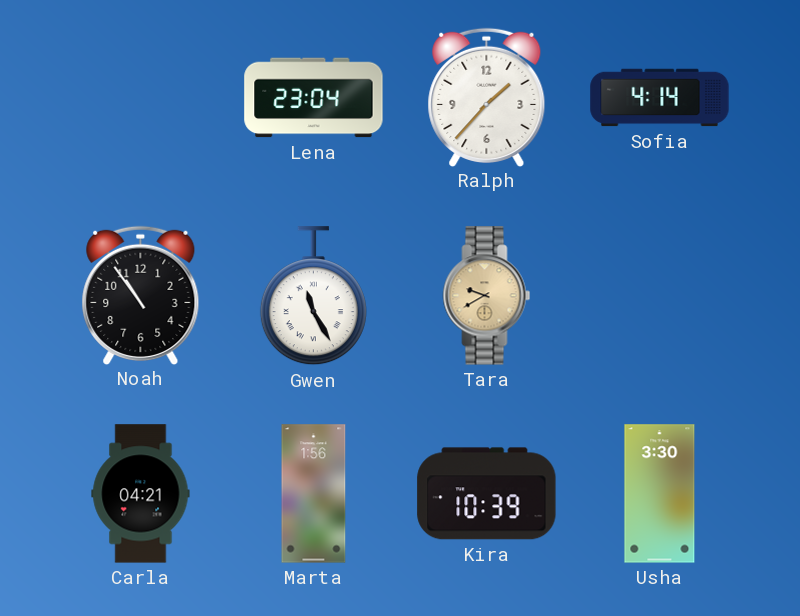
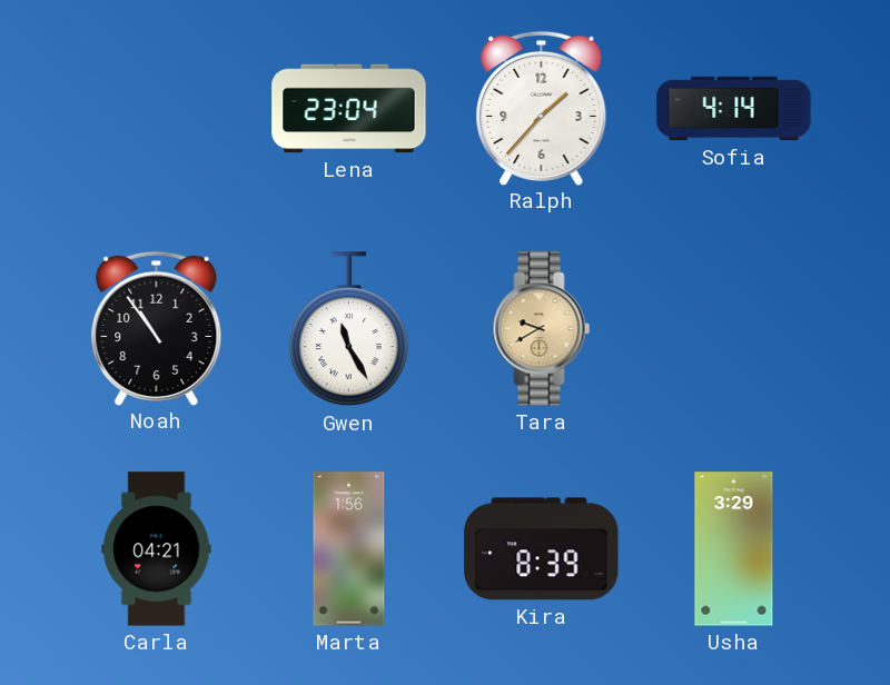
Kira: 10:39 -> 8:39 (542, 549)
Usha: 3:30 -> 3:29 (734, 549)
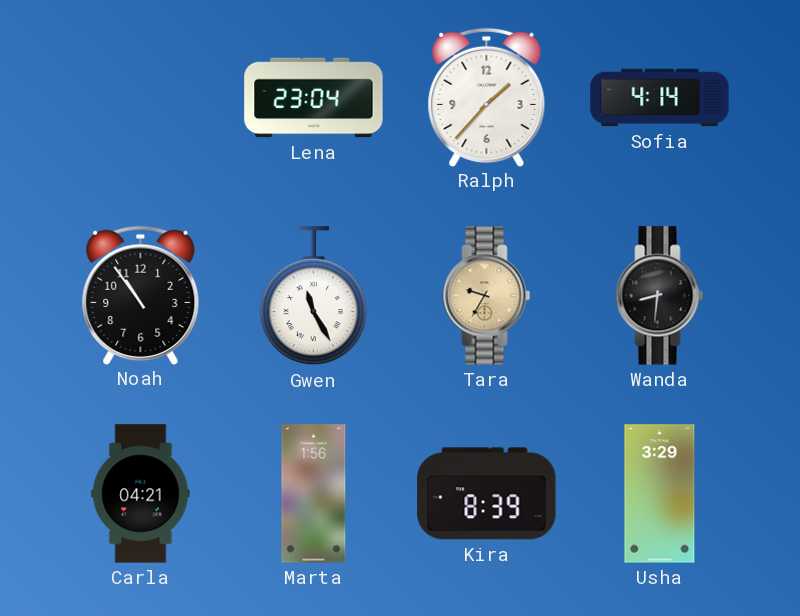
Tara: 9:40 -> 9:35 (487, 296)
Wanda: none -> 8:31 (660, 296)
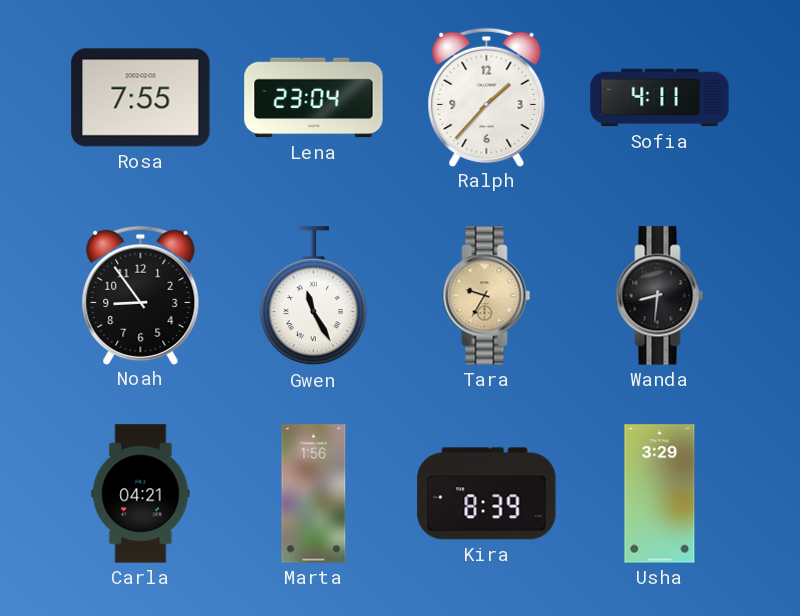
Rosa: none -> 7:55 (141, 98)
Sofia: 4:14 -> 4:11 (660, 98)
Noah: 10:54 -> 8:54 (141, 295)
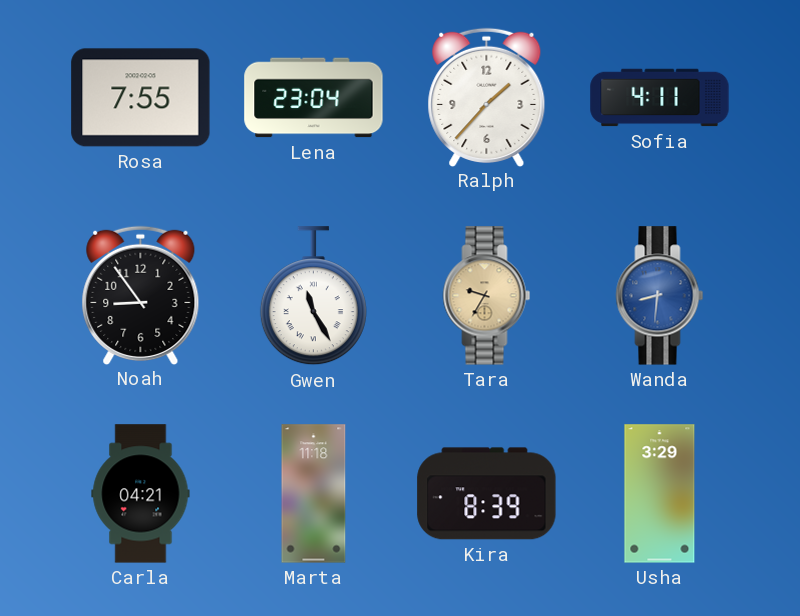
Wanda dial: black -> blue (660, 296)
Marta: 1:56 -> 11:18 (314, 494)
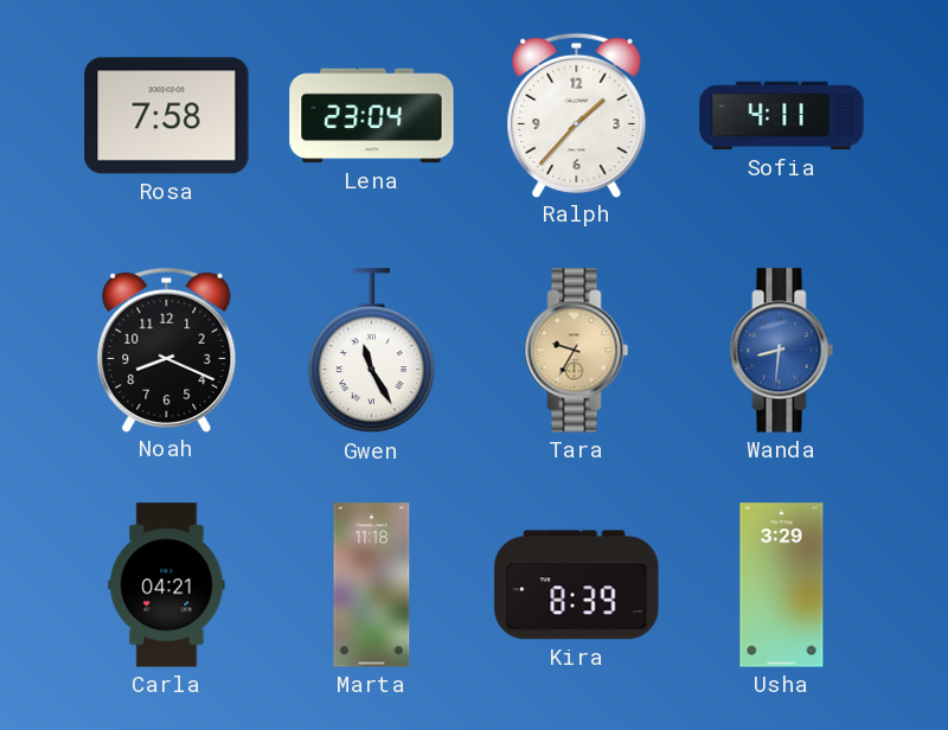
Rosa: 7:55 -> 7:58 (167, 116)
Noah: 8:54 -> 8:19 (167, 350)
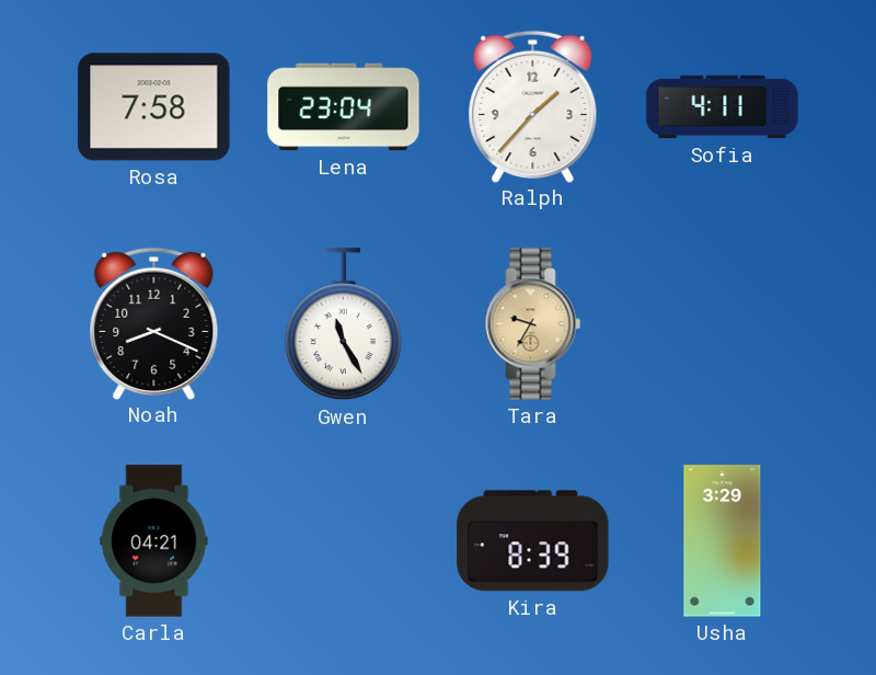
Wanda: 8:31 -> none (782, 351)
Marta: 11:18 -> none (372, 585)
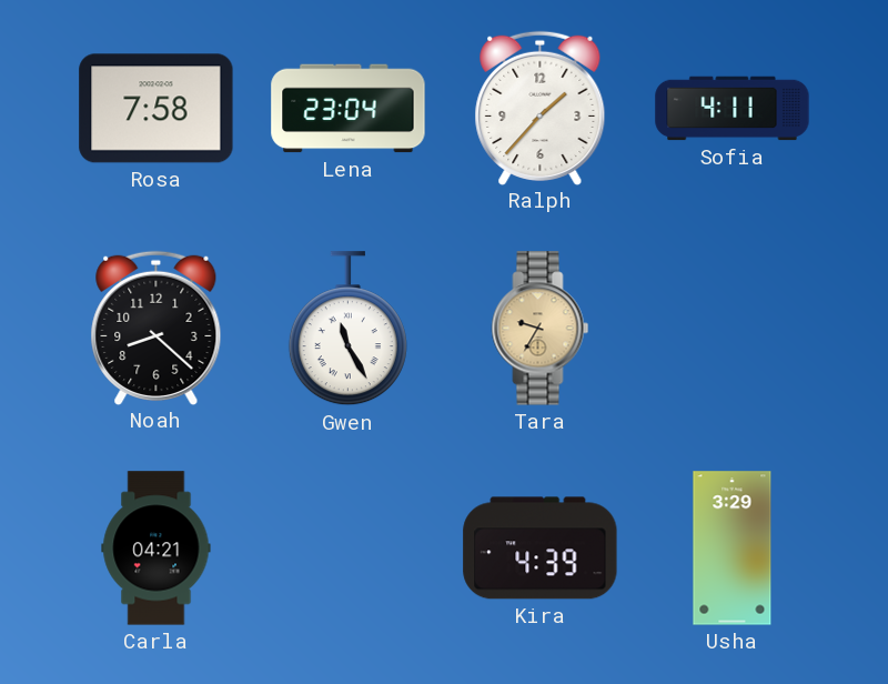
Noah: 8:19 -> 8:22 (157, 328)
Kira: 8:39 -> 4:39 (541, 549)
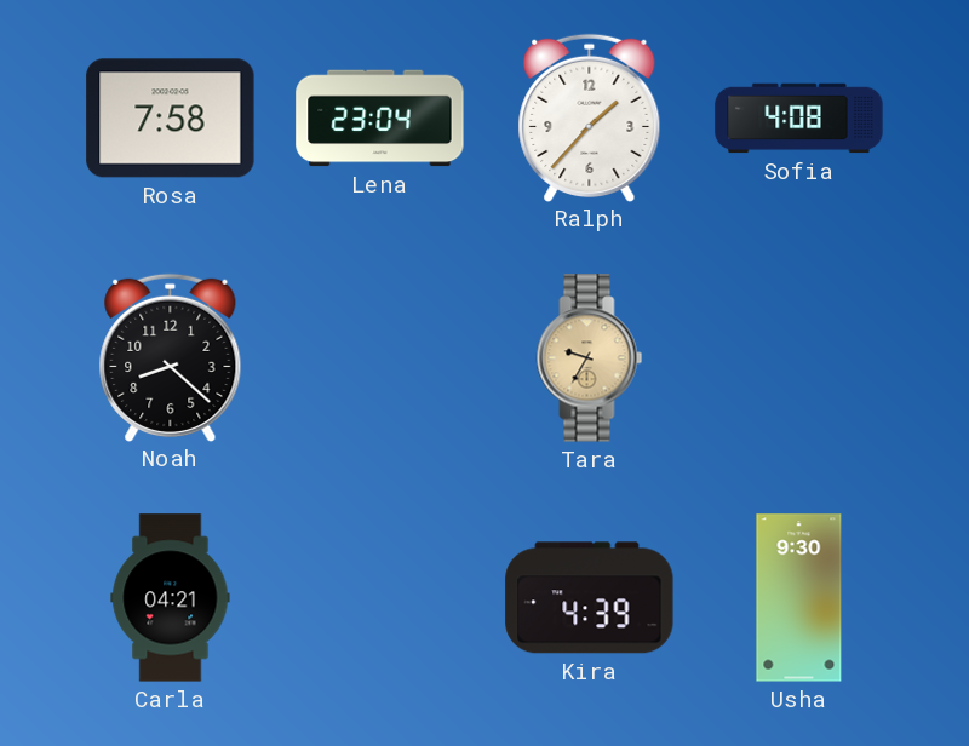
Sofia: 4:11 -> 4:08 (799, 119)
Gwen: 11:25 -> none (347, 329)
Usha: 3:29 -> 9:30 (799, 598)
